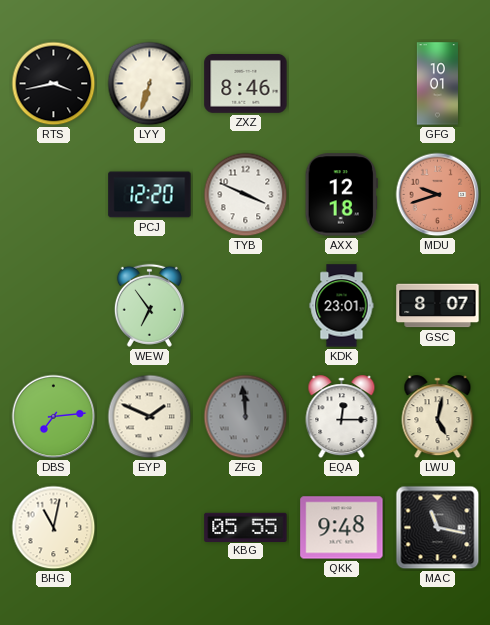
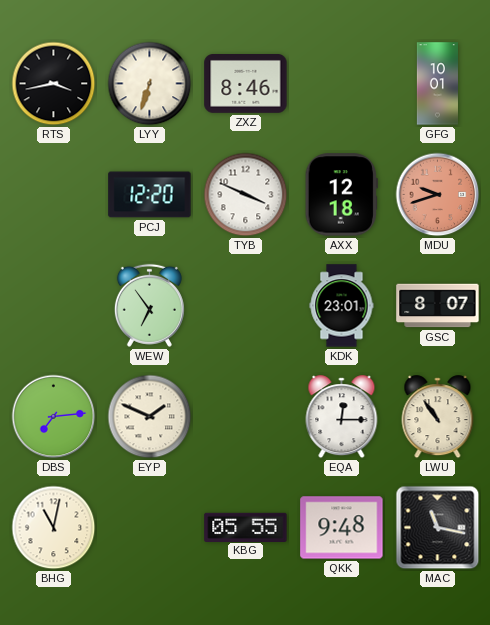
ZFG: 11:59 -> none (246, 417)
LWU: 5:02 -> 10:54 (438, 417)
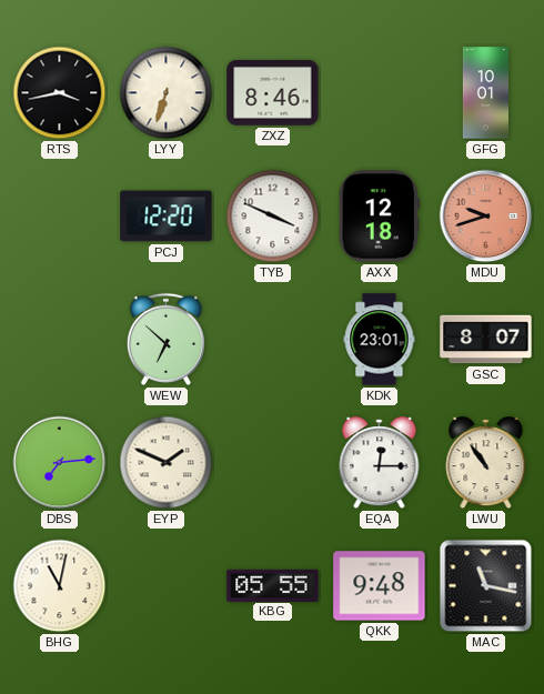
WEW: 6:54 -> 6:52 (165, 339)
